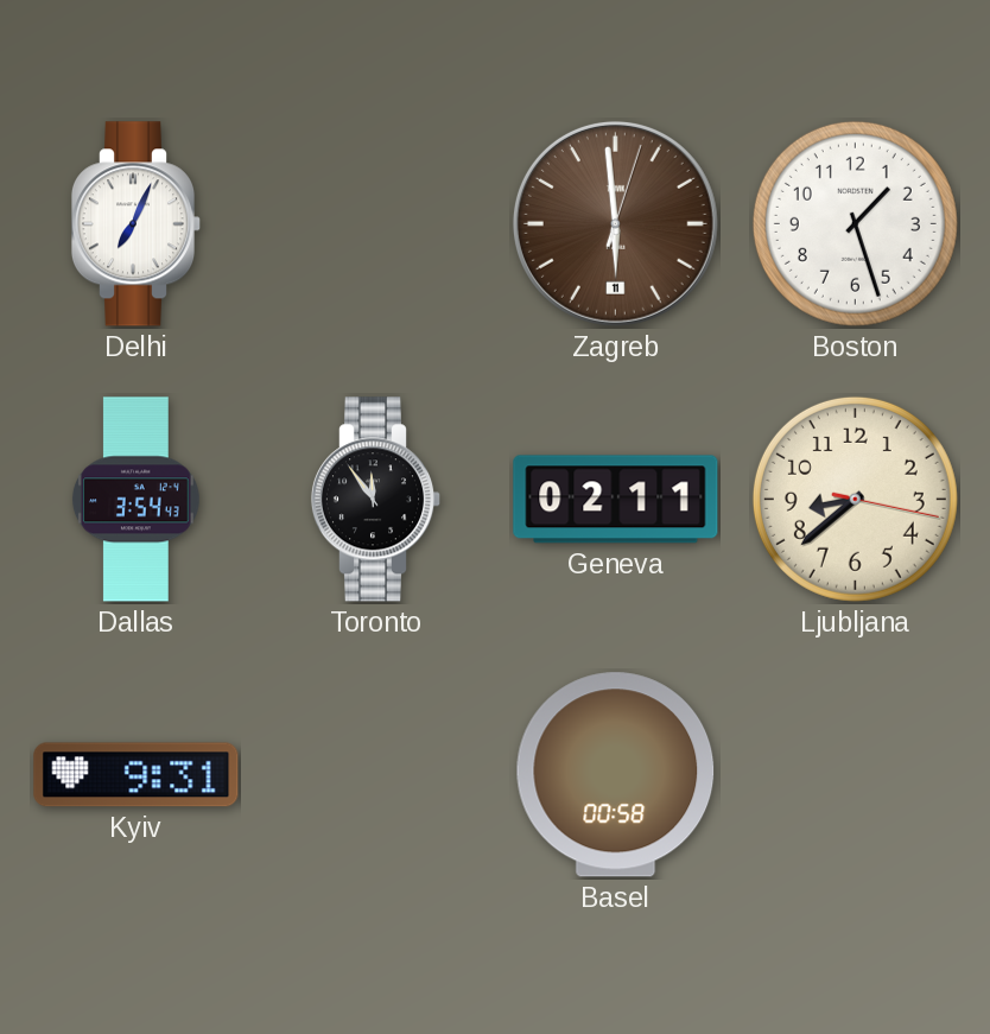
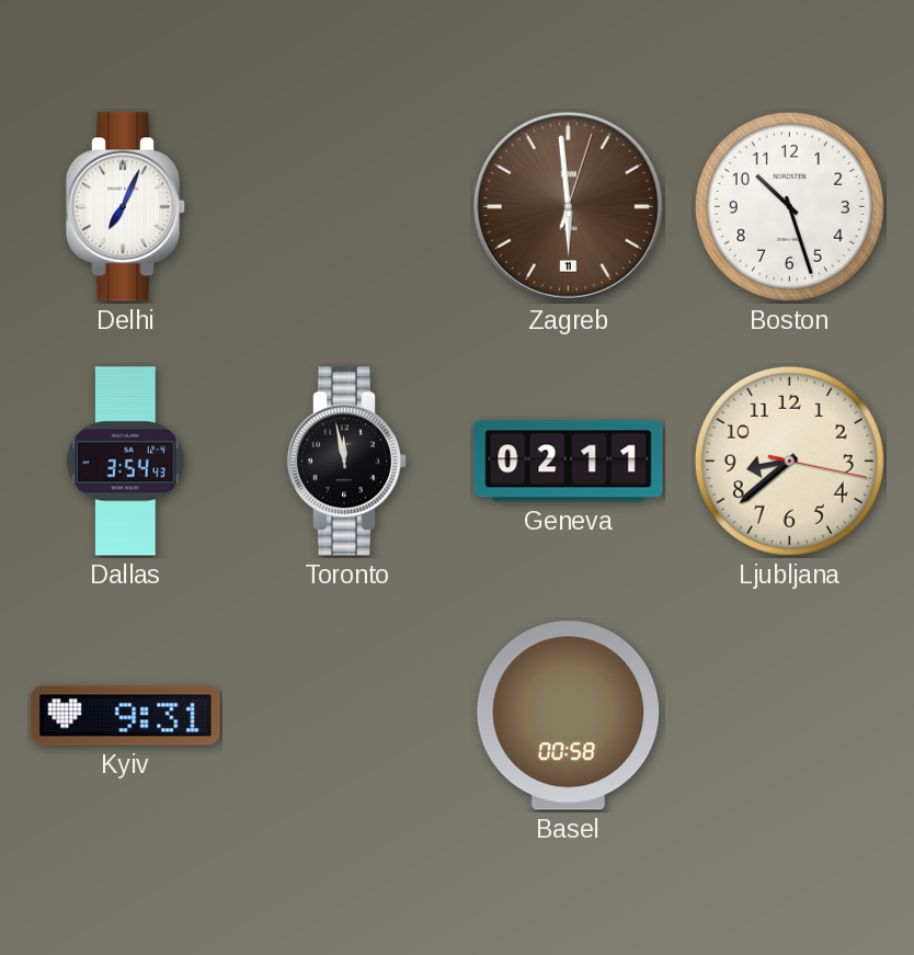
Boston: 1:27 -> 10:27 (789, 206)
Toronto: 11:54 -> 11:58 (347, 462)
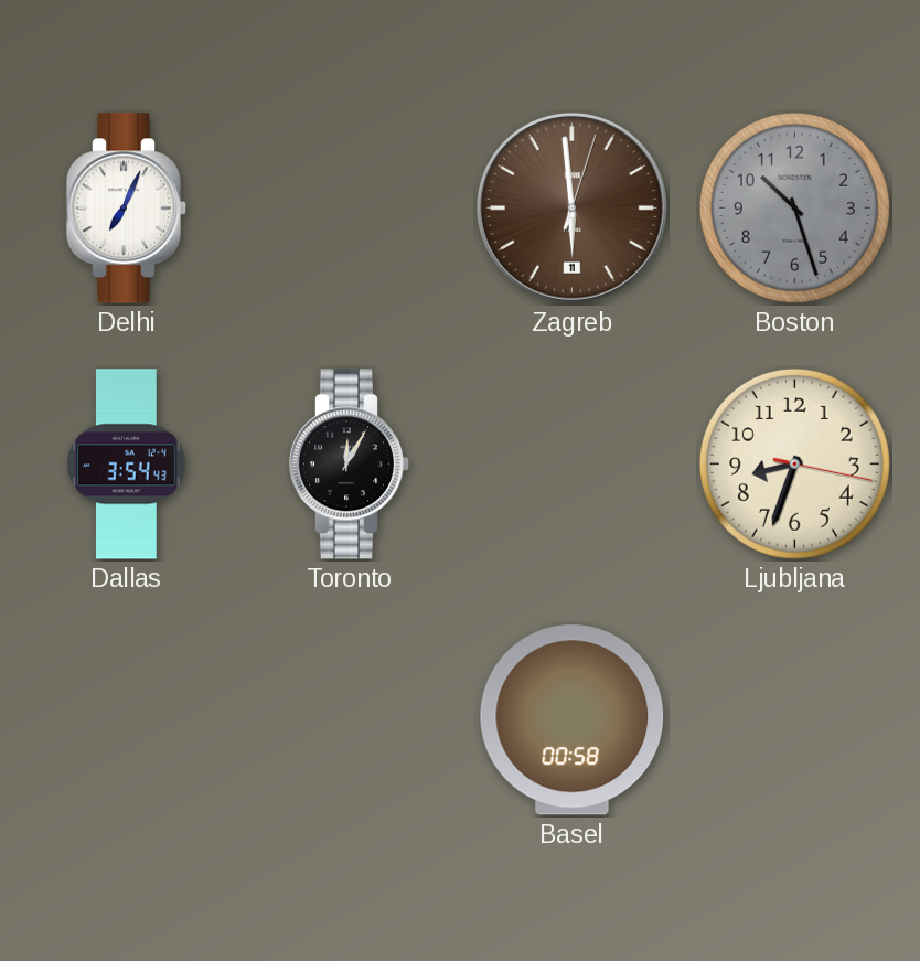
Boston dial: white -> grey (794, 207)
Toronto: 11:58 -> 12:05 (350, 465)
Geneva: 02:11 -> none (569, 462)
Ljubljana: 8:38 -> 8:33 (794, 463)
Kyiv: 9:31 -> none (126, 716)
